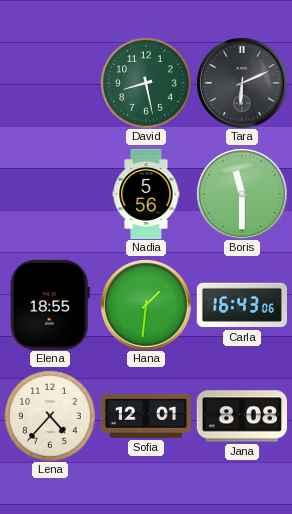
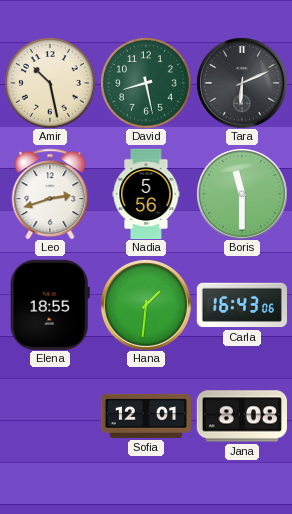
Amir: none -> 10:28 (50, 83)
Leo: none -> 2:42 (50, 194)
Lena: 4:37 -> none (50, 416)
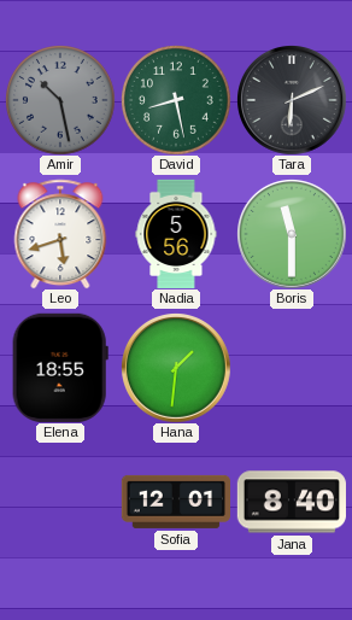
Amir dial: cream -> grey (60, 100)
Leo: 2:42 -> 5:42 (60, 234)
Carla: 16:43 -> none (241, 305)
Jana: 8:08 -> 8:40 (292, 502)
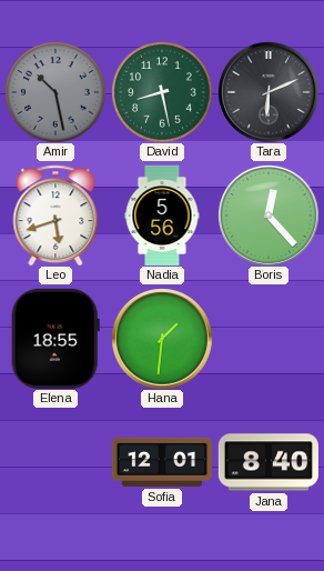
Boris: 11:30 -> 12:23 (269, 216)
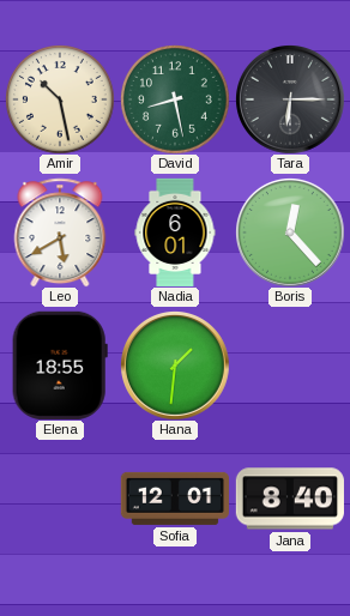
Amir dial: grey -> cream (60, 99)
Tara: 6:11 -> 6:15 (290, 99)
Leo: 5:42 -> 5:40 (60, 232)
Nadia: 5:56 -> 6:01 (175, 231)
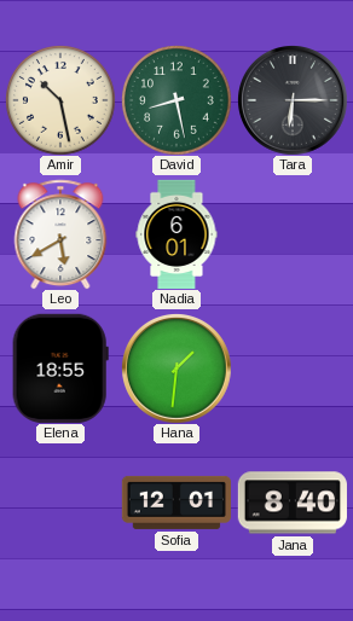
Boris: 12:23 -> none (290, 232)
